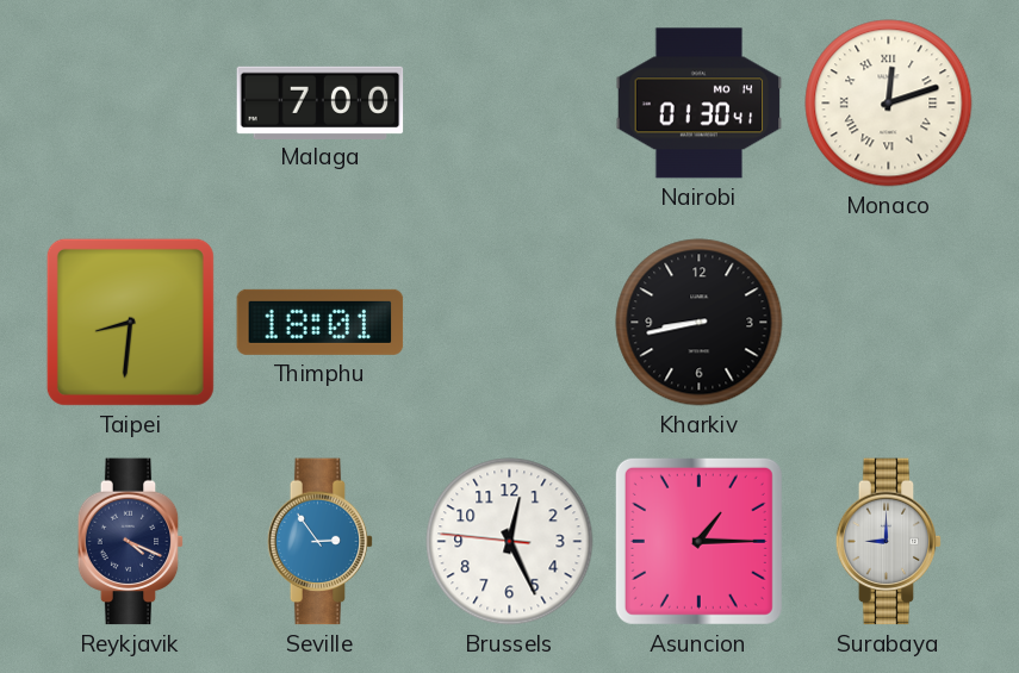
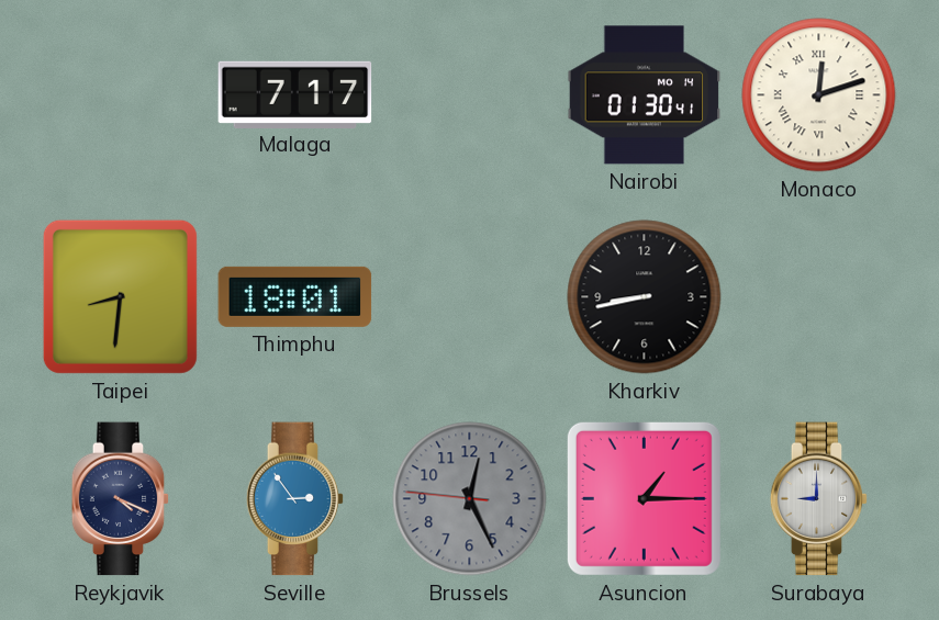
Malaga: 7:00 -> 7:17 (295, 94)
Brussels dial: white -> grey (470, 499)
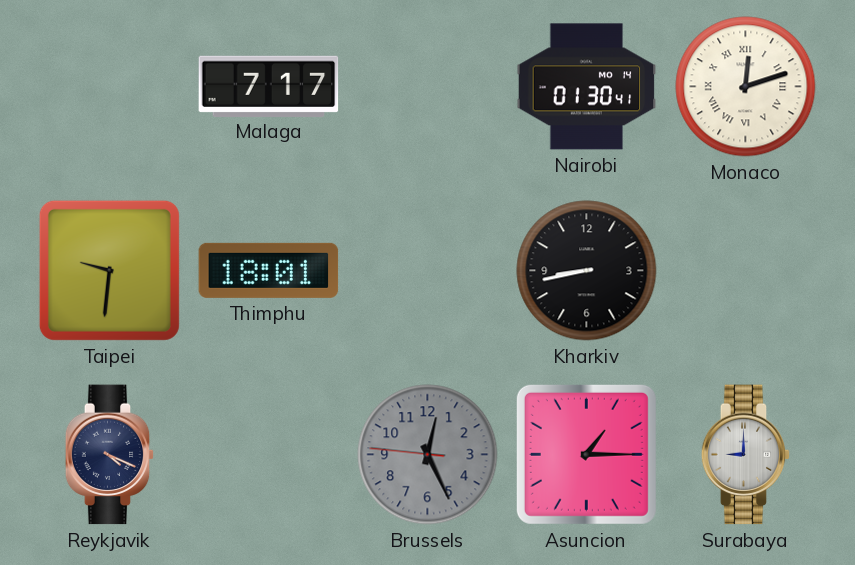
Taipei: 8:31 -> 9:31 (109, 270)
Seville: 2:54 -> none (295, 499)
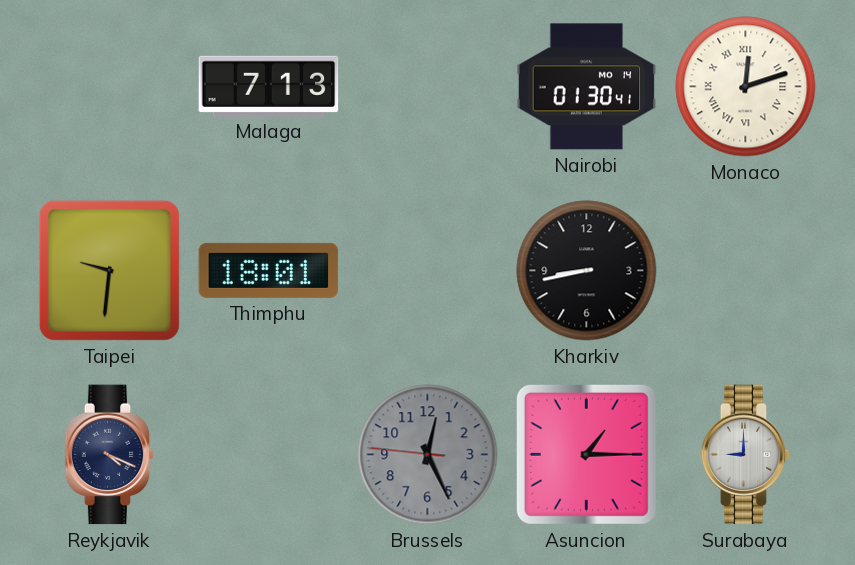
Malaga: 7:17 -> 7:13 (269, 86)
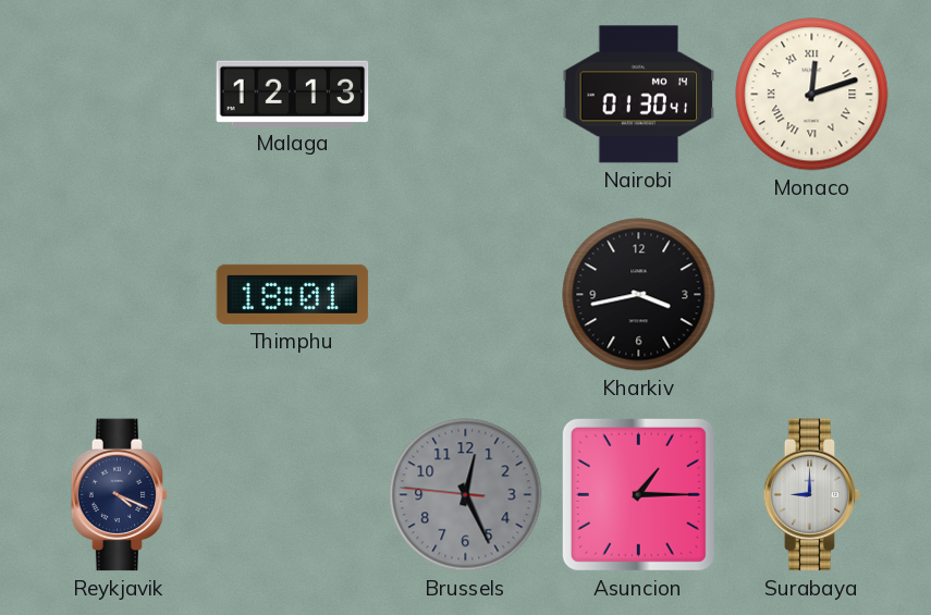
Malaga: 7:13 -> 12:13 (293, 94)
Taipei: 9:31 -> none (109, 270)
Kharkiv: 8:43 -> 3:43 (639, 295)
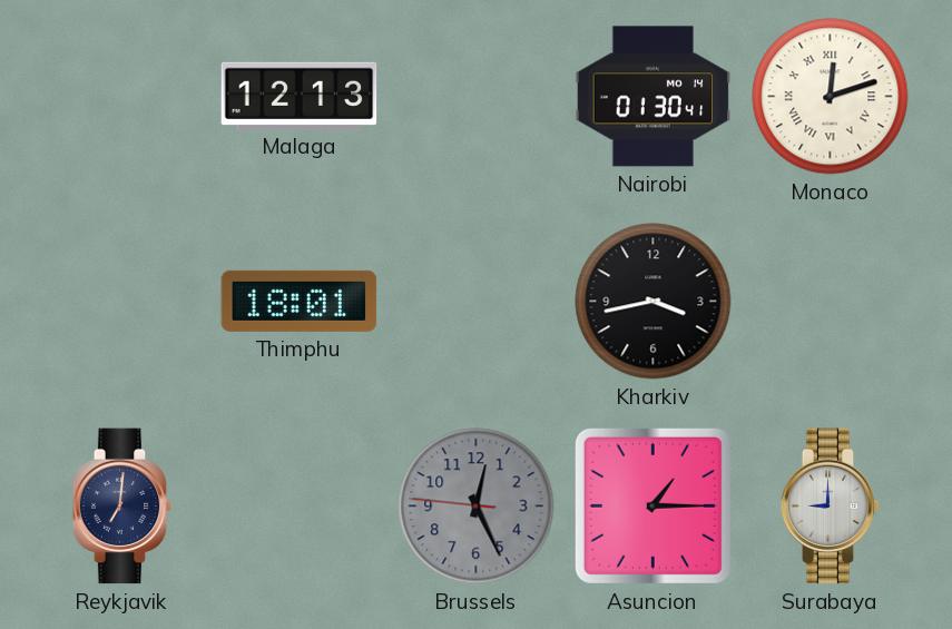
Reykjavik: 4:19 -> 7:01 (122, 507)
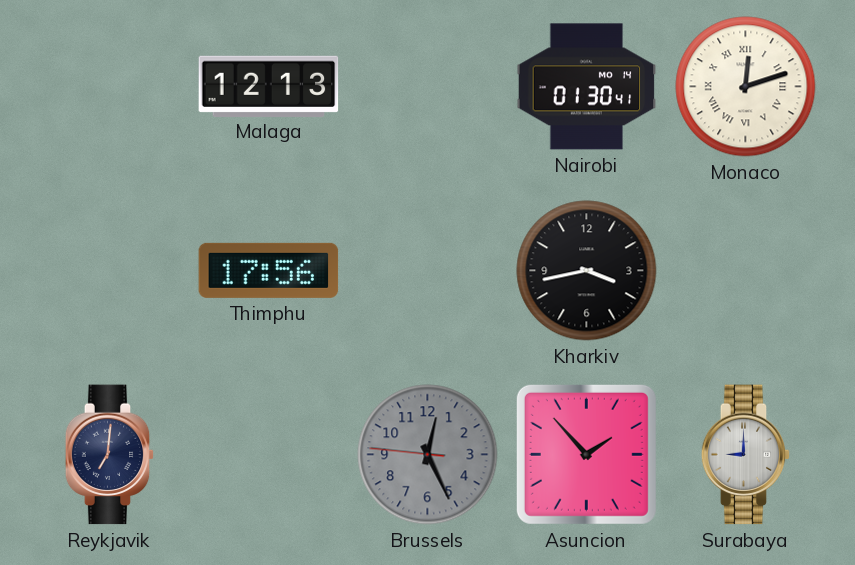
Thimphu: 18:01 -> 17:56 (269, 270)
Asuncion: 1:15 -> 1:53 (586, 454)
